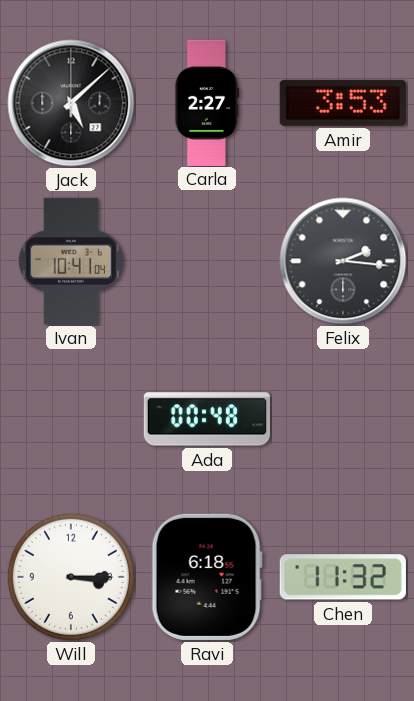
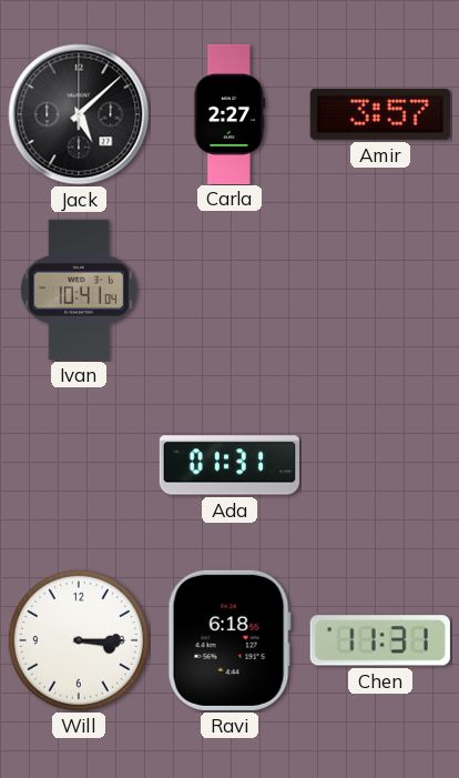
Amir: 3:53 -> 3:57 (380, 114)
Felix: 2:16 -> none (343, 261)
Ada: 00:48 -> 01:31 (229, 465)
Chen: 11:32 -> 11:31 (380, 640)
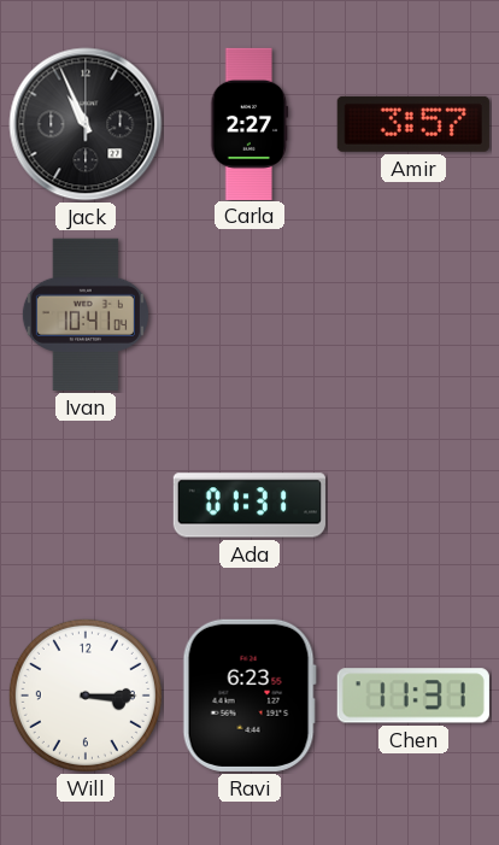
Jack: 5:08 -> 10:56 (86, 124)
Ravi: 6:18 -> 6:23 (249, 696)
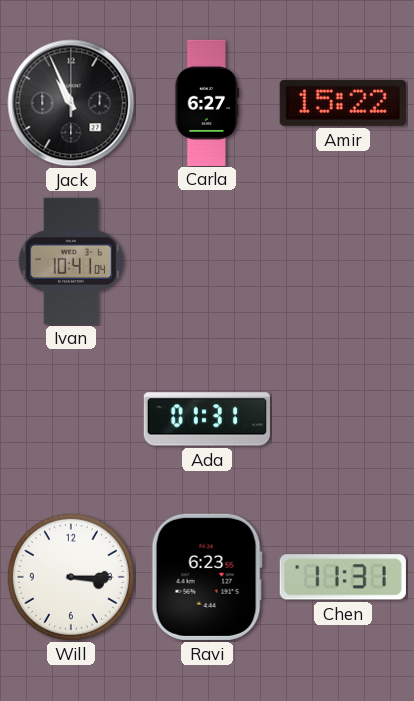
Carla: 2:27 -> 6:27 (207, 102)
Amir: 3:57 -> 15:22 (343, 103)
